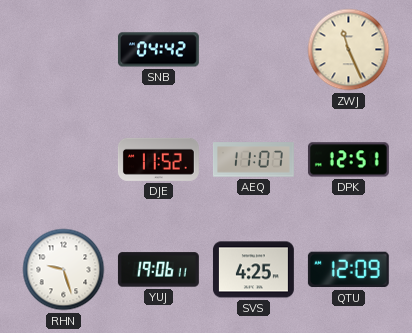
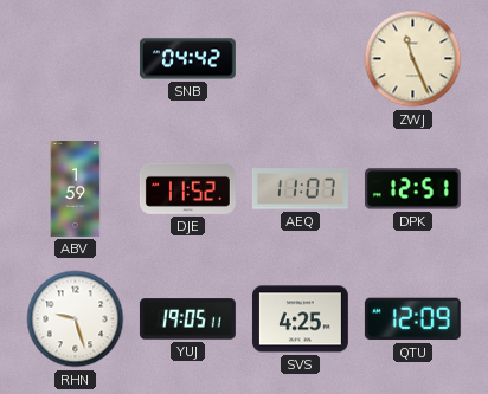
ABV: none -> 1:59 (76, 189)
YUJ: 19:06 -> 19:05 (187, 319)
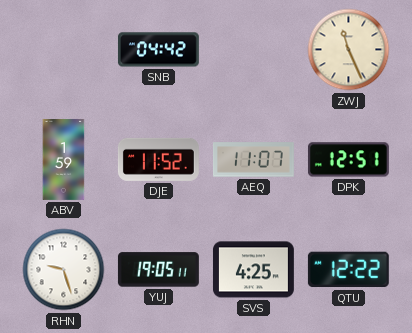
QTU: 12:09 -> 12:22 (348, 270)
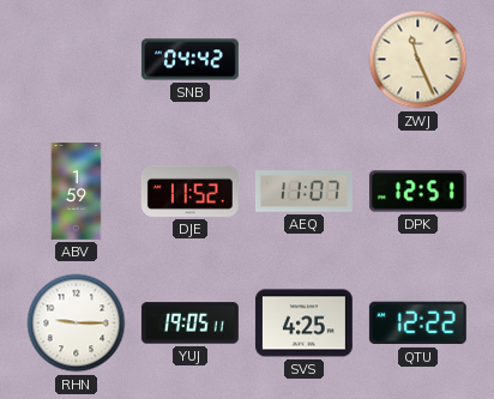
RHN: 9:27 -> 9:15 (77, 324)
